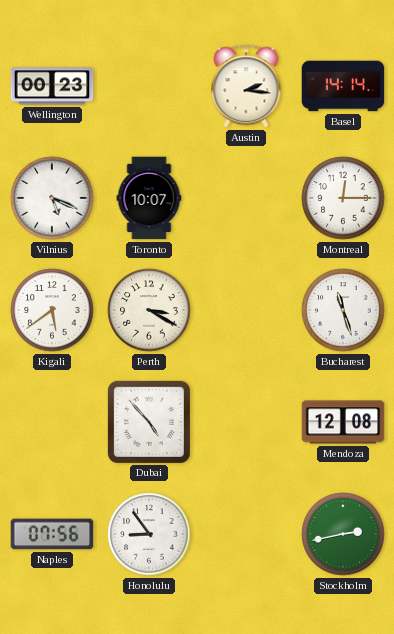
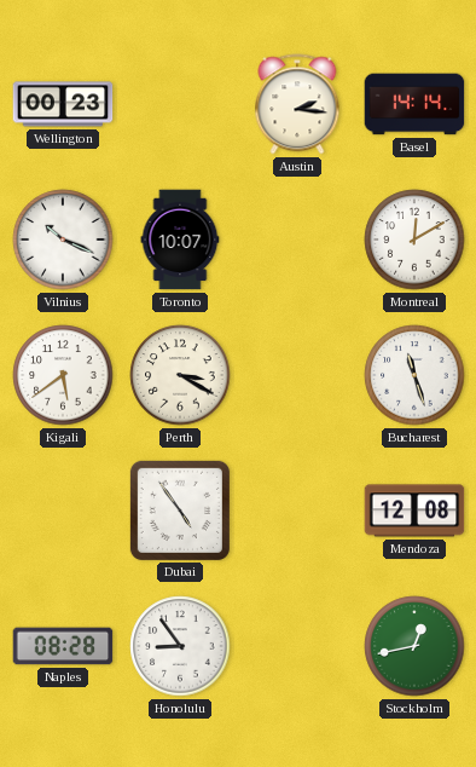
Vilnius: 5:19 -> 10:19 (63, 240)
Montreal: 12:15 -> 12:10 (414, 240)
Dubai: 4:53 -> 4:54 (180, 511)
Naples: 07:56 -> 08:28 (63, 646)
Stockholm: 2:43 -> 12:43 (414, 646)
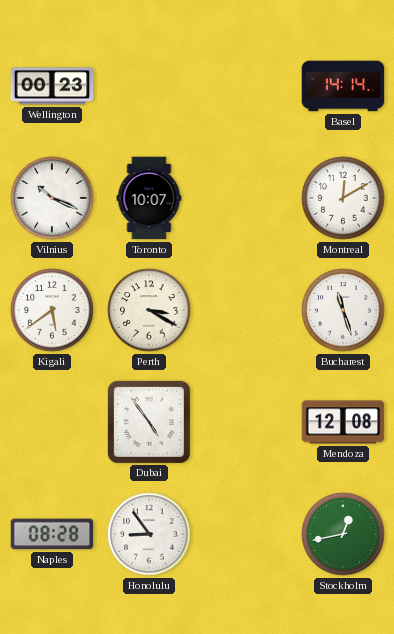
Austin: 2:16 -> none (297, 104)
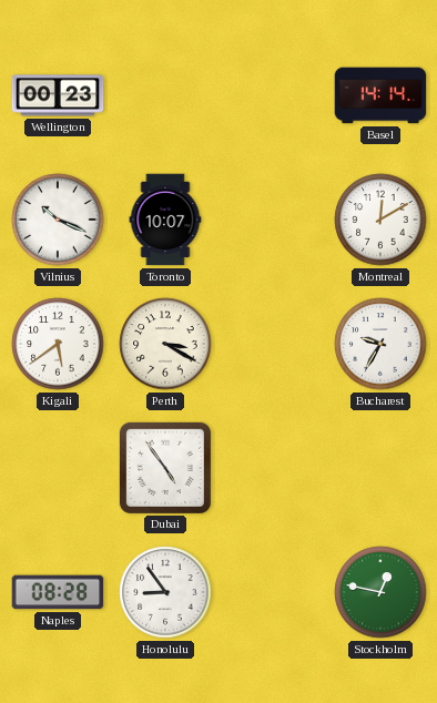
Bucharest: 11:27 -> 9:35 (380, 344)
Mendoza: 12:08 -> none (343, 422)
Stockholm: 12:43 -> 12:47 (380, 592)
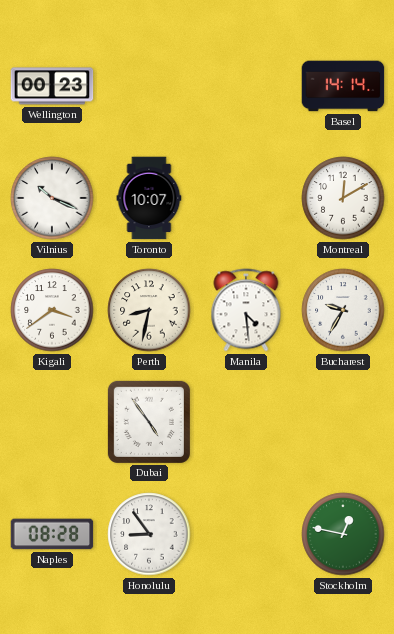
Kigali: 5:39 -> 3:39 (52, 310)
Perth: 3:20 -> 8:32 (149, 310)
Manila: none -> 4:29 (246, 310)
